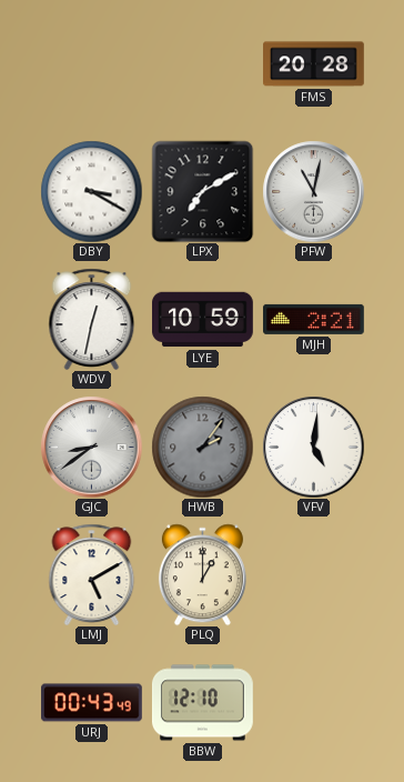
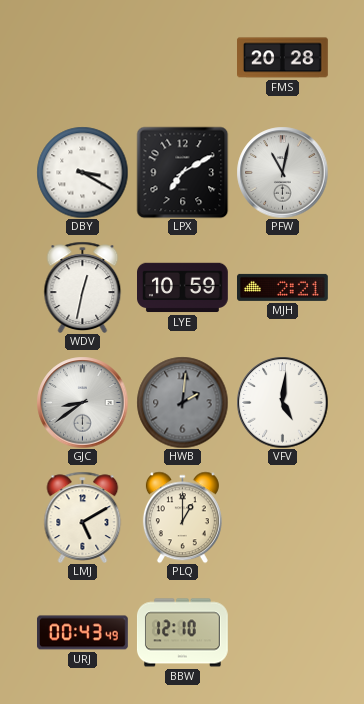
HWB: 2:06 -> 2:01 (182, 402)
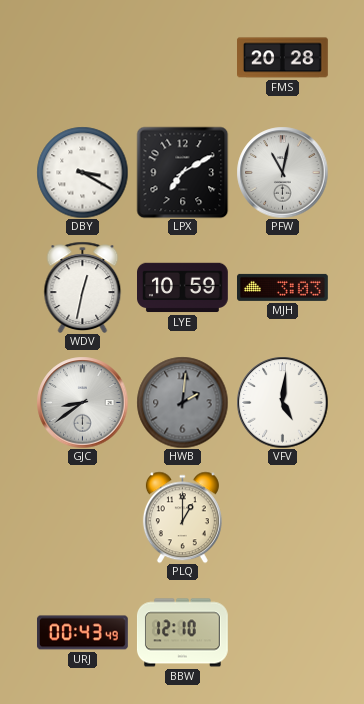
MJH: 2:21 -> 3:03 (283, 287)
LMJ: 5:10 -> none (83, 517)
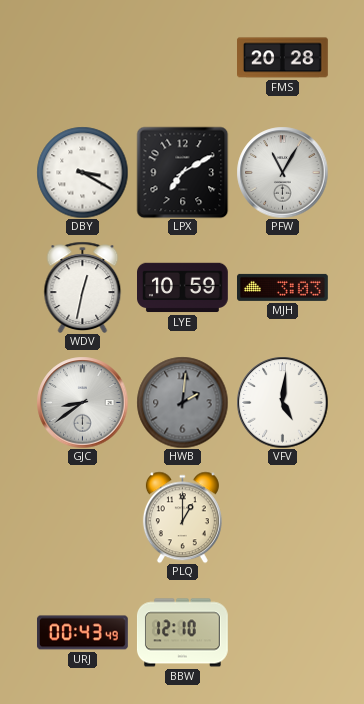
PFW: 11:02 -> 11:05 (282, 172)
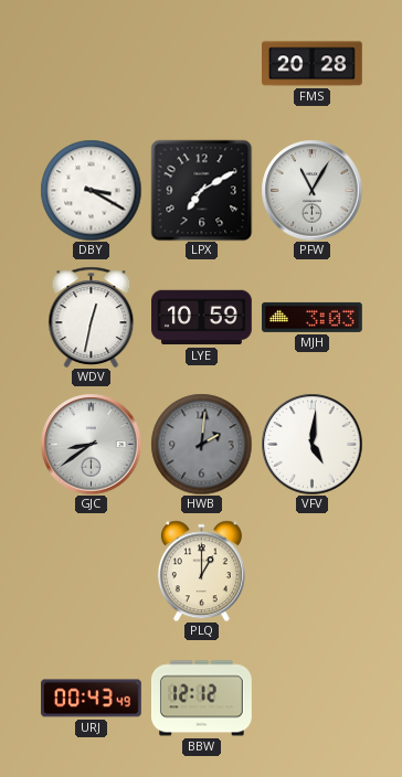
BBW: 12:10 -> 12:12 (201, 699)
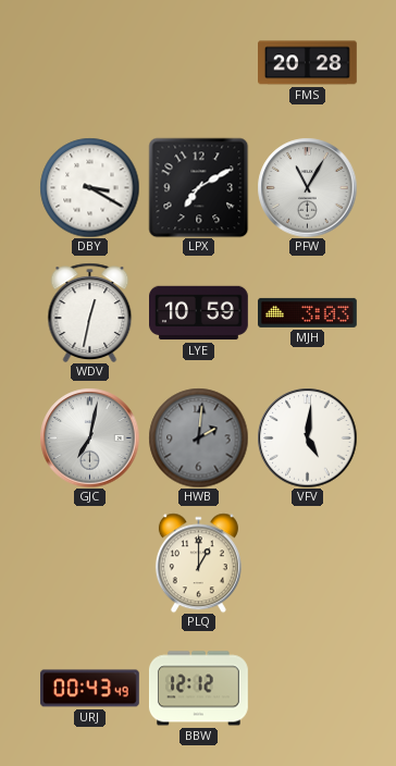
GJC: 8:39 -> 7:02 (89, 437)
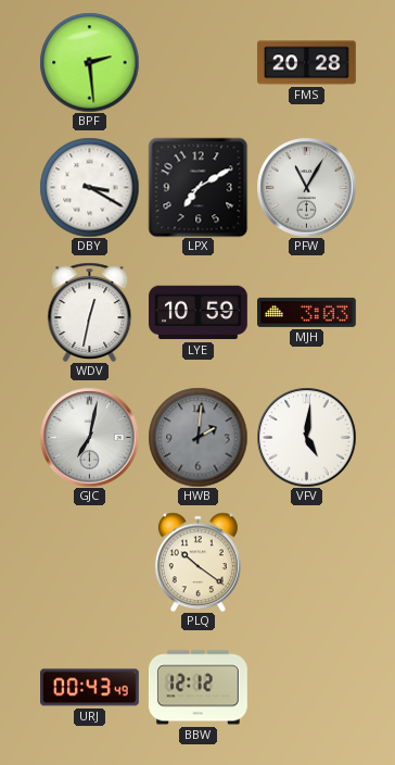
BPF: none -> 2:29 (89, 62)
PLQ: 1:00 -> 10:21 (197, 562)
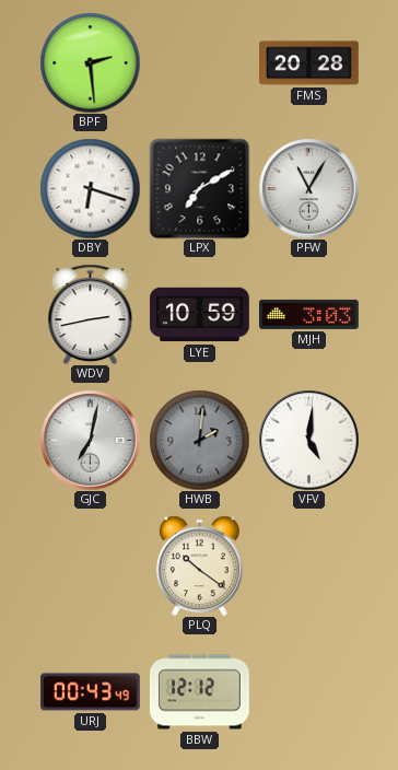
DBY: 3:20 -> 6:18 (90, 188)
WDV: 12:32 -> 2:43 (91, 314)
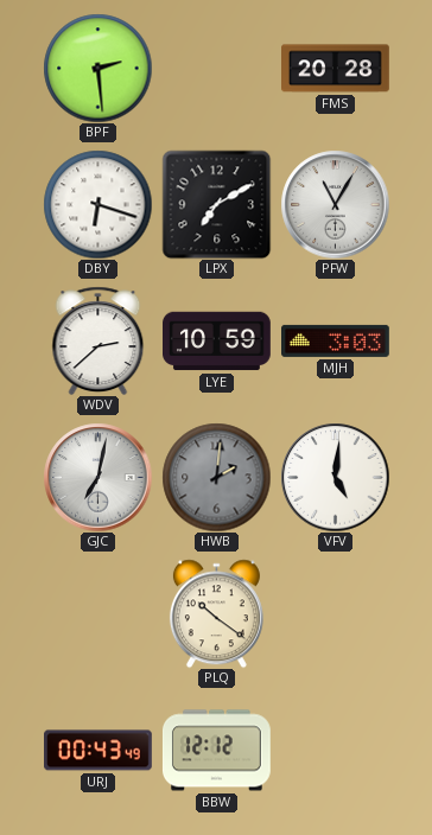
WDV: 2:43 -> 2:38 (99, 340)
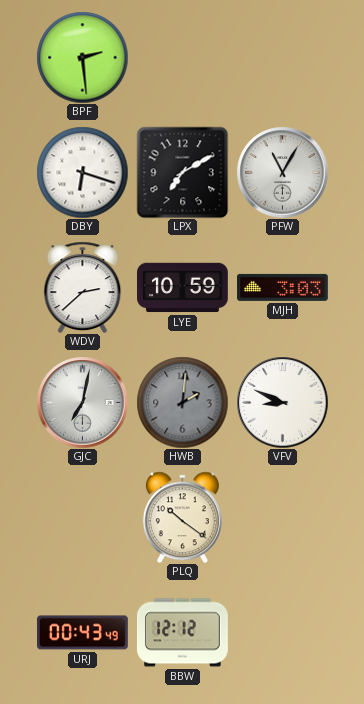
FMS: 20:28 -> none (336, 69)
VFV: 5:01 -> 8:49 (282, 402)
